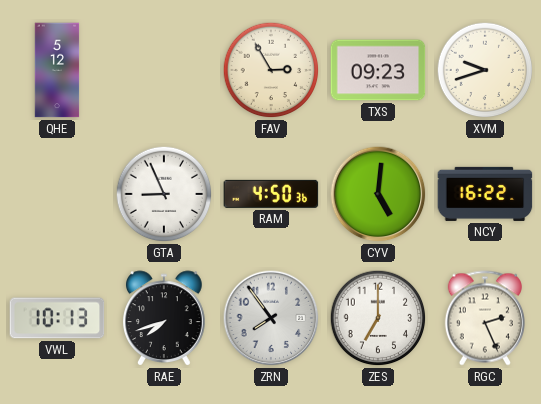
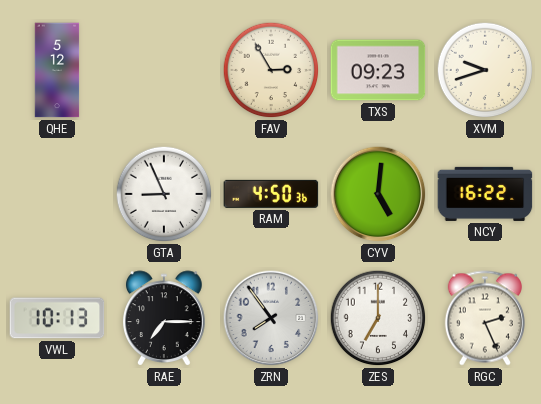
RAE: 7:42 -> 7:15 (165, 318)
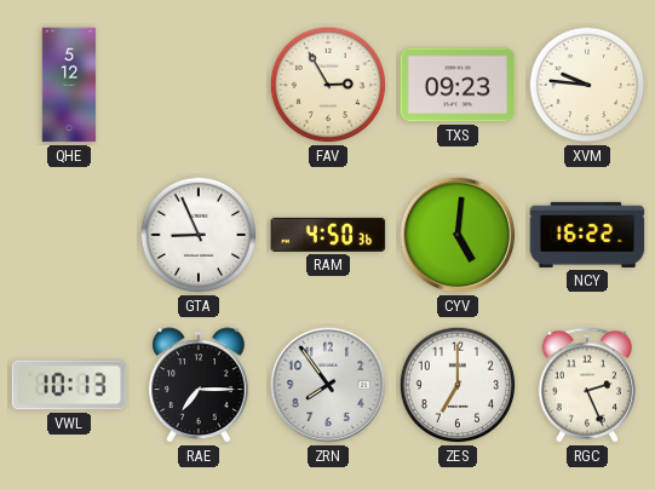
XVM: 9:42 -> 9:46 (587, 85)
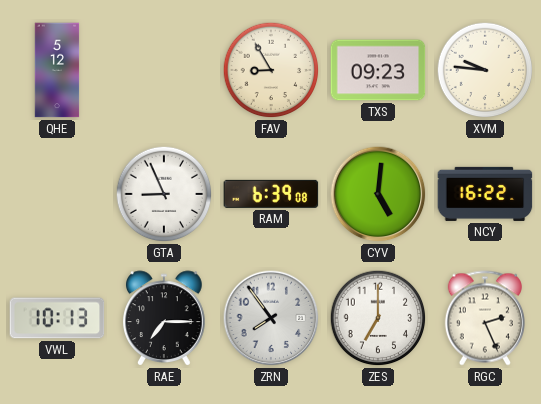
FAV: 2:55 -> 8:55 (271, 70)
RAM: 4:50 -> 6:39 (271, 194)
